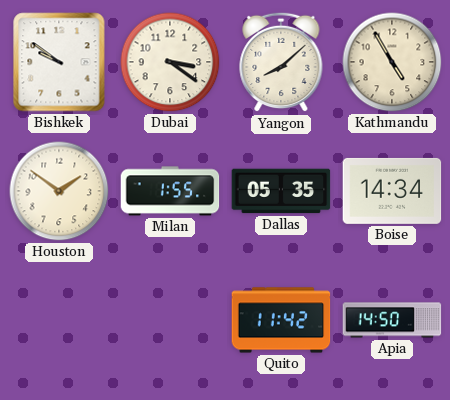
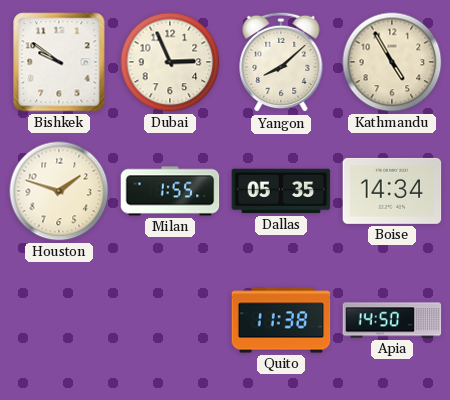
Dubai: 3:21 -> 2:56 (170, 62)
Houston: 1:51 -> 1:48 (59, 191)
Quito: 11:42 -> 11:38 (281, 320)
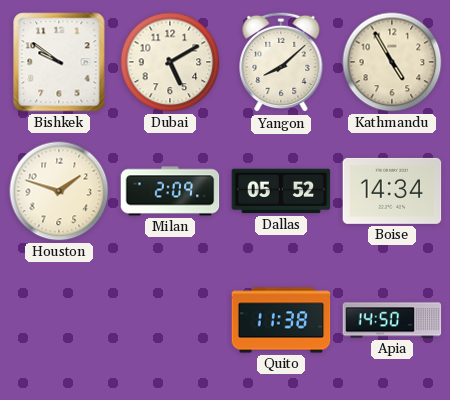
Dubai: 2:56 -> 5:10 (170, 62)
Milan: 1:55 -> 2:09 (170, 191)
Dallas: 05:35 -> 05:52 (281, 191)
